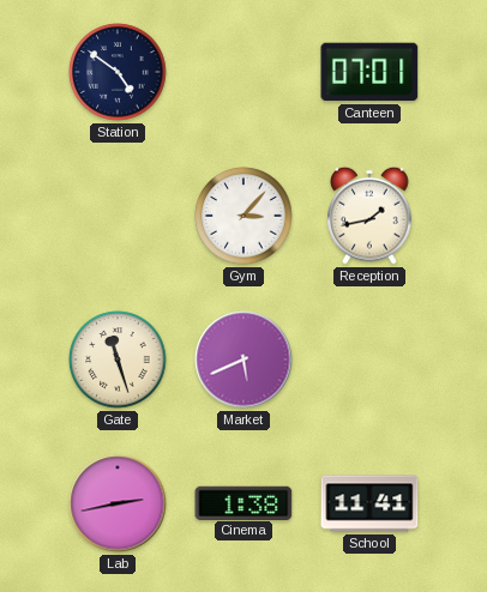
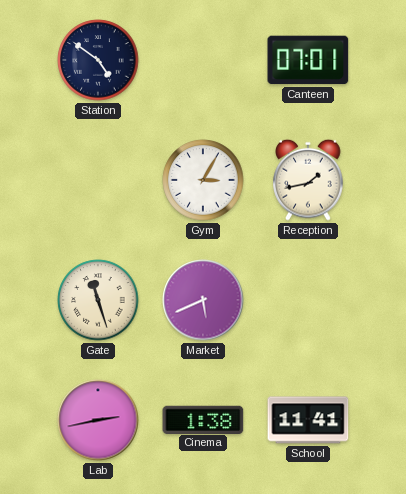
Gym: 3:07 -> 3:05 (203, 180)
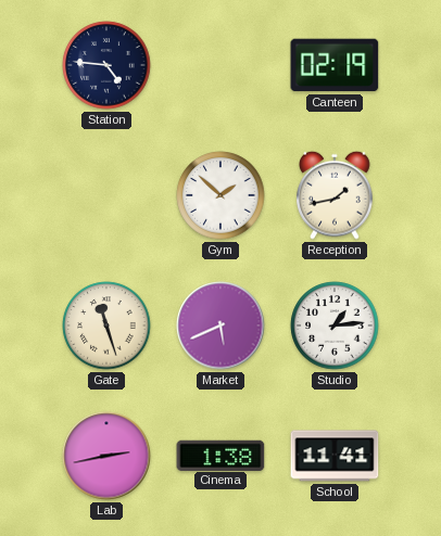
Station: 4:51 -> 4:46 (106, 65)
Canteen: 07:01 -> 02:19 (335, 65)
Gym: 3:05 -> 1:52 (220, 195)
Studio: none -> 1:14 (335, 326)
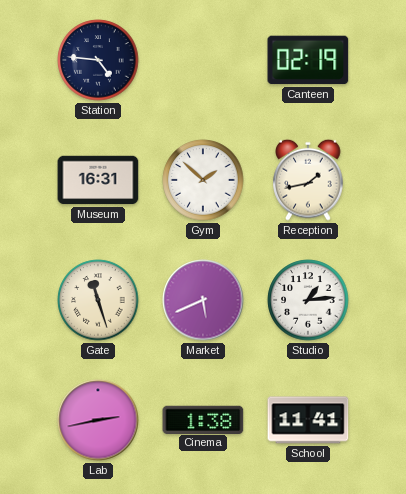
Museum: none -> 16:31 (98, 180)
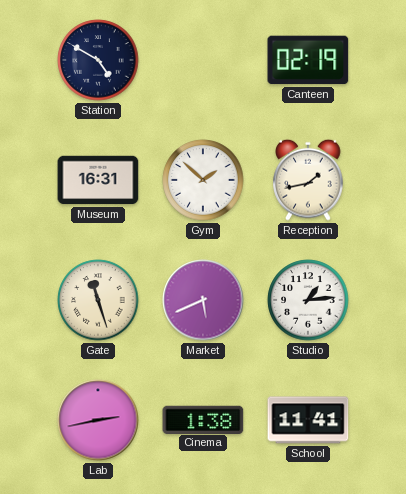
Station: 4:46 -> 4:50 (98, 60)
